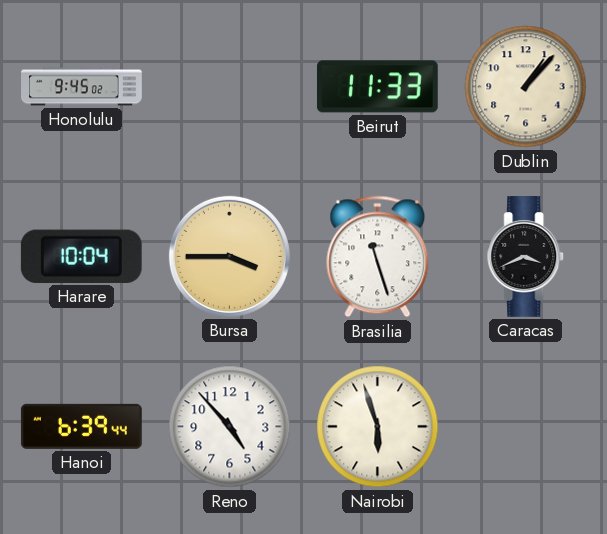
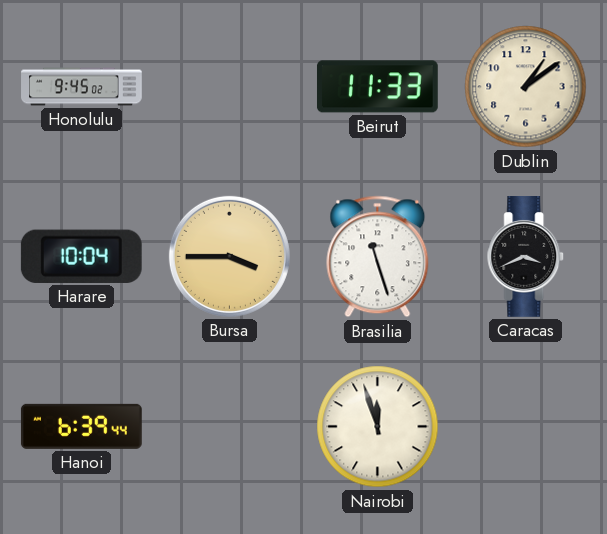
Dublin: 1:07 -> 1:09 (526, 87)
Reno: 4:53 -> none (230, 427)
Nairobi: 5:57 -> 11:57 (378, 427)
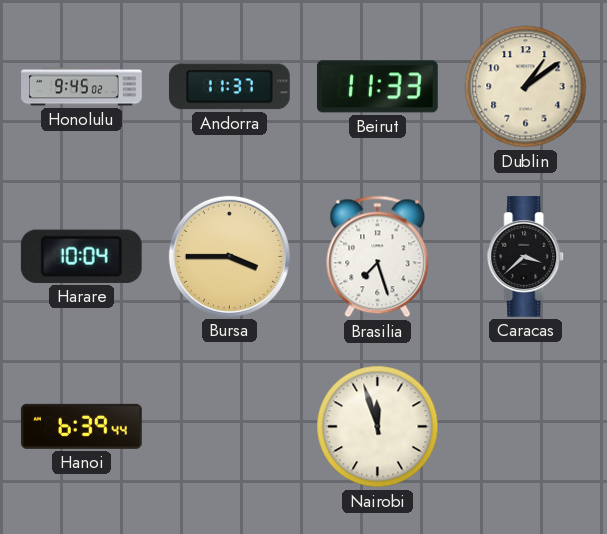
Andorra: none -> 11:37 (229, 87)
Brasilia: 11:27 -> 7:27 (378, 257)
Caracas: 3:41 -> 3:38 (526, 257)
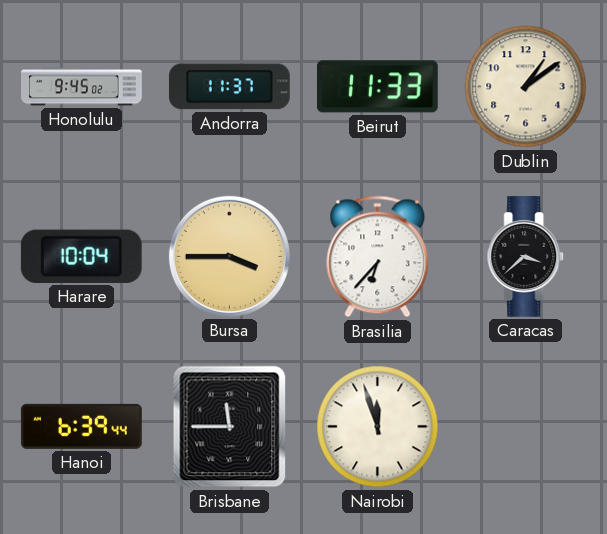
Brasilia: 7:27 -> 6:37 (378, 257)
Brisbane: none -> 11:45 (230, 427)
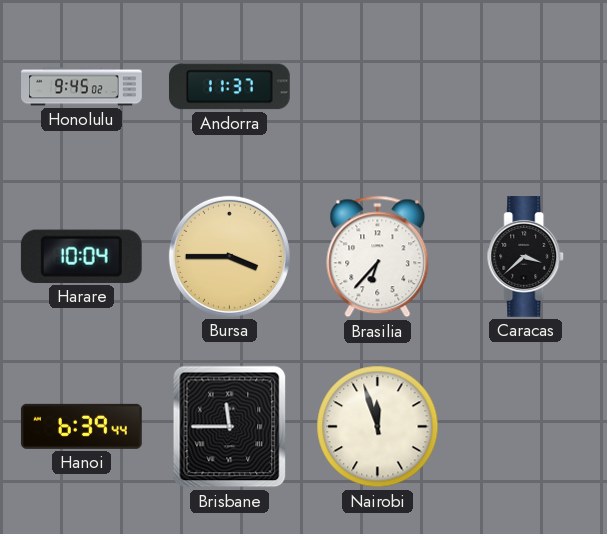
Beirut: 11:33 -> none (377, 87)
Dublin: 1:09 -> none (526, 87)
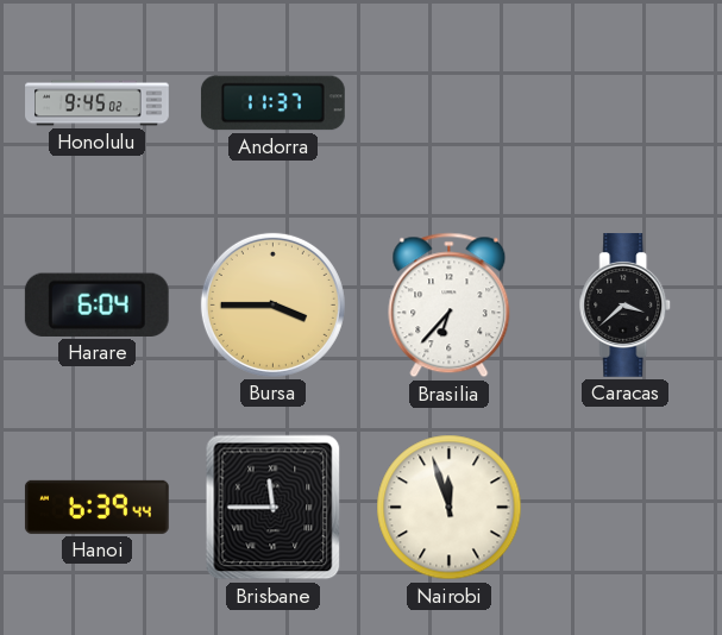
Harare: 10:04 -> 6:04 (96, 304)
